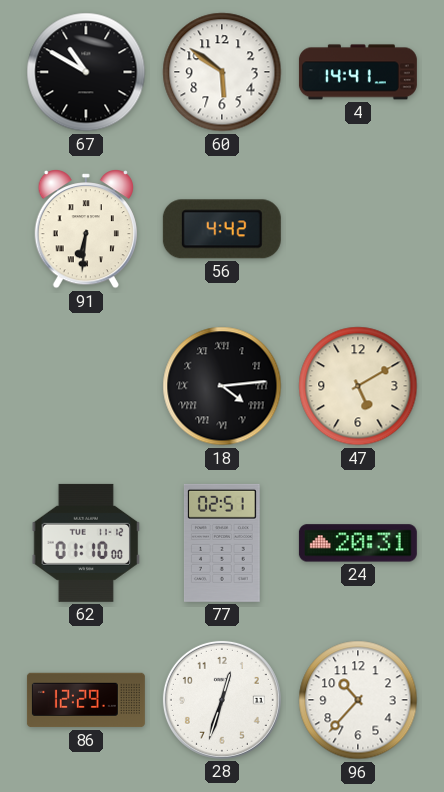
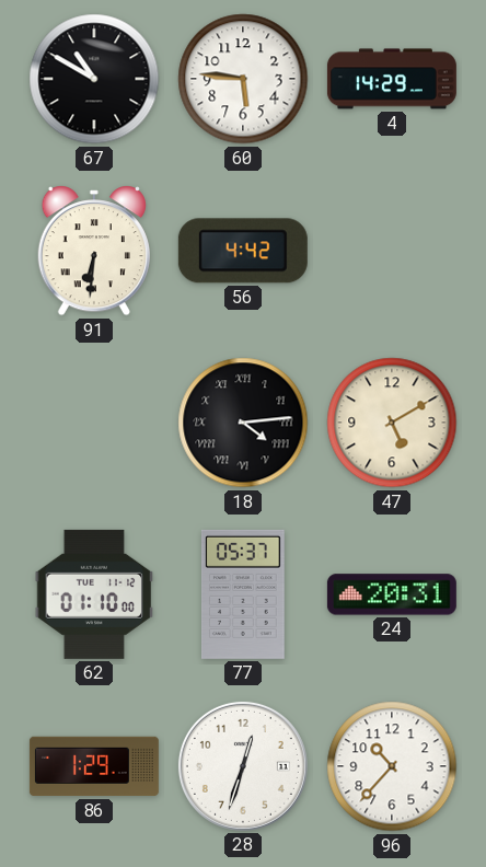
60: 5:51 -> 5:46 (243, 79)
4: 14:41 -> 14:29 (392, 79)
77: 02:51 -> 05:37 (243, 594)
86: 12:29 -> 1:29 (94, 766)
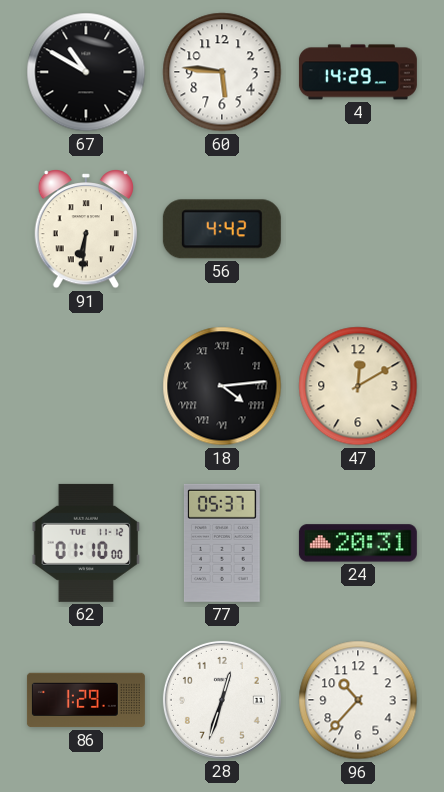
47: 5:10 -> 12:10 (358, 386)
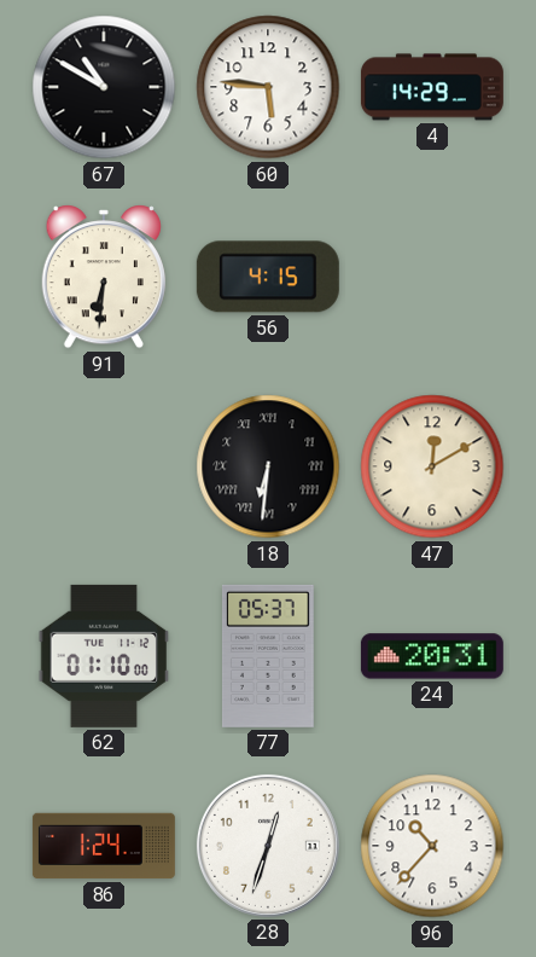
56: 4:42 -> 4:15 (268, 277)
18: 4:14 -> 6:31 (268, 466)
86: 1:29 -> 1:24 (104, 846)
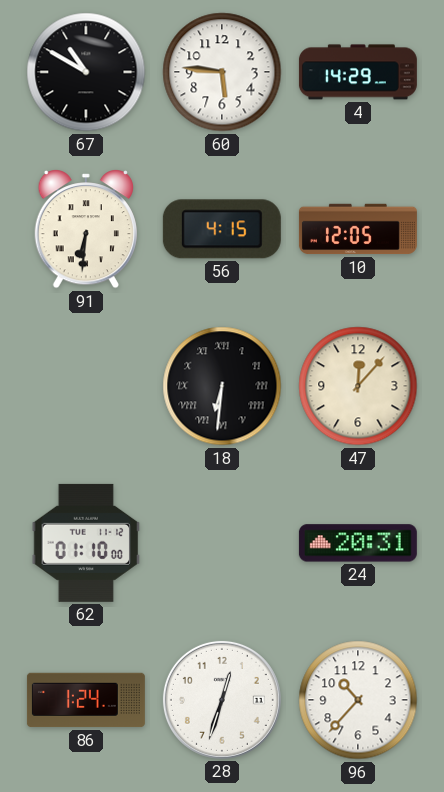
10: none -> 12:05 (358, 229)
47: 12:10 -> 12:07 (358, 386)
77: 05:37 -> none (268, 656)
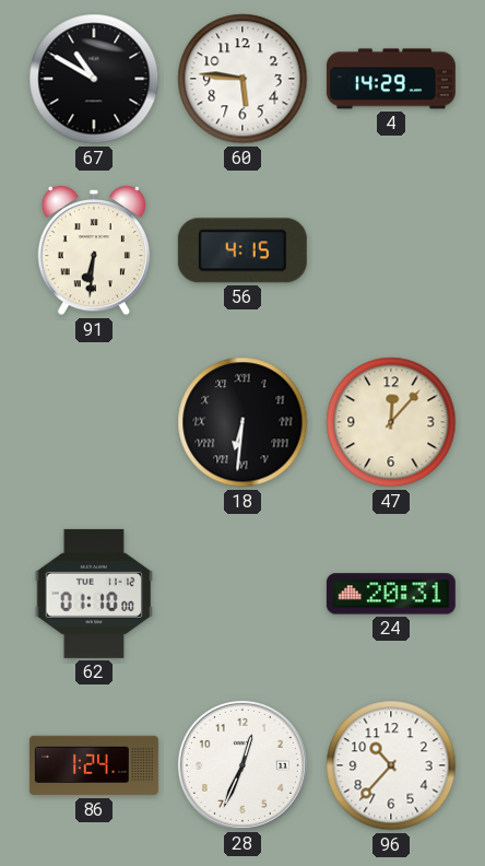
10: 12:05 -> none (358, 229)
28: 12:33 -> 12:34 (242, 765)
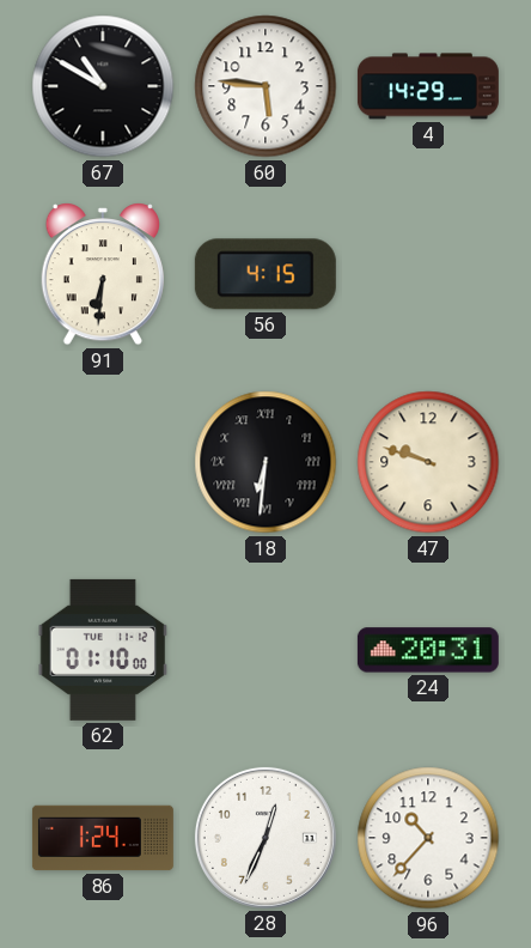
47: 12:07 -> 9:48 (428, 462)
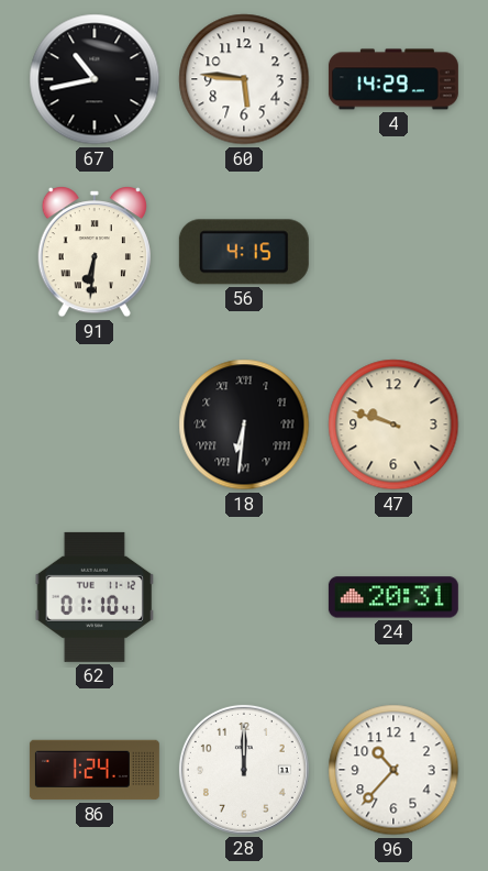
67: 10:50 -> 10:43 (95, 79)
62: 01:10:00 -> 01:10:41 (95, 597)
28: 12:34 -> 12:00 (244, 770)
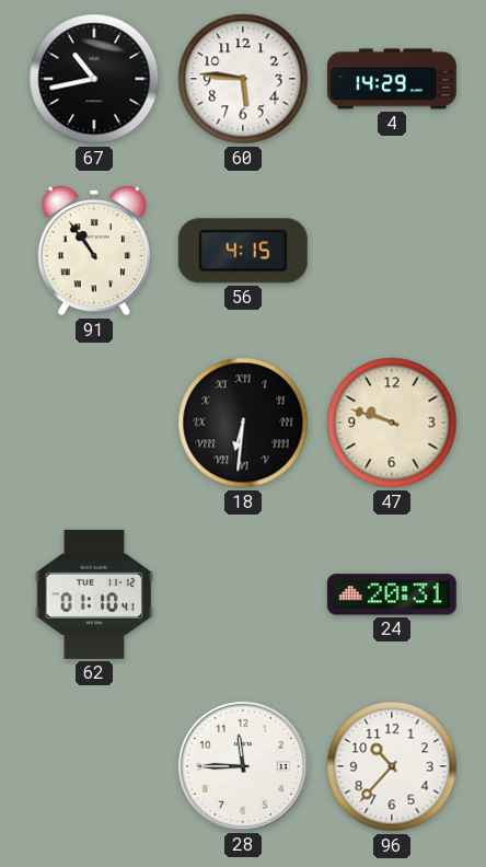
91: 6:31 -> 10:54 (93, 251)
86: 1:24 -> none (95, 770)
28: 12:00 -> 11:45 (243, 766)
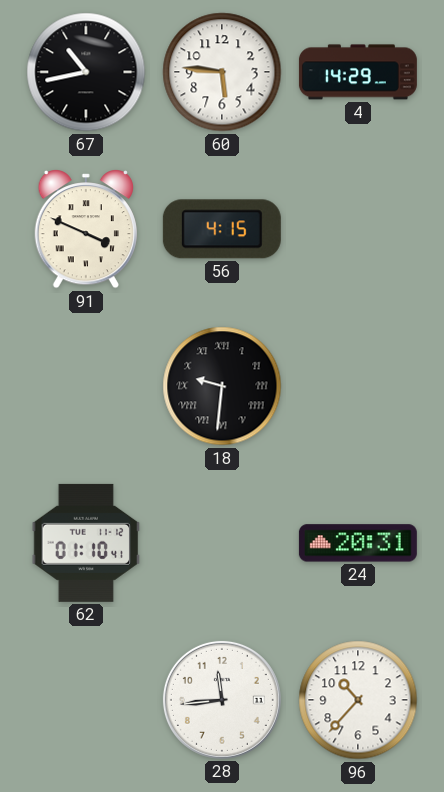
91: 10:54 -> 3:49 (85, 229)
18: 6:31 -> 9:31 (222, 386)
47: 9:48 -> none (392, 423)
28: 11:45 -> 11:44 (222, 700)
